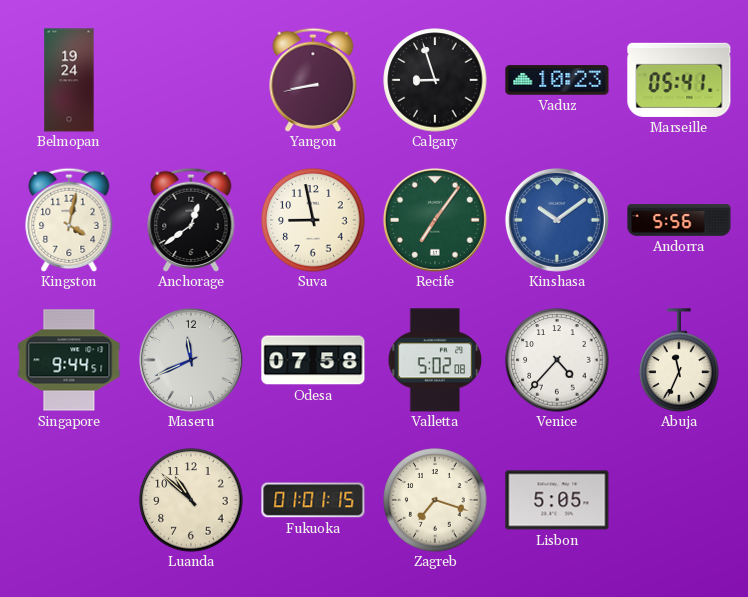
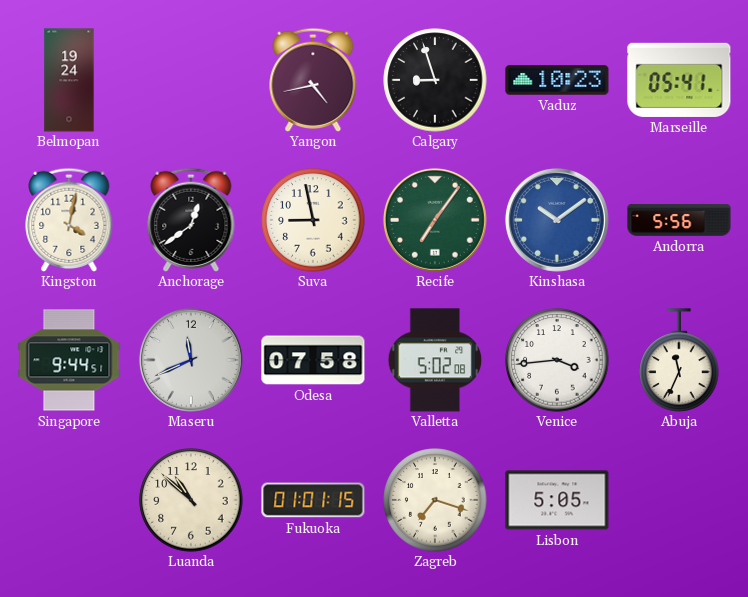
Yangon: 8:43 -> 4:43 (313, 80)
Venice: 4:37 -> 3:44 (557, 360)
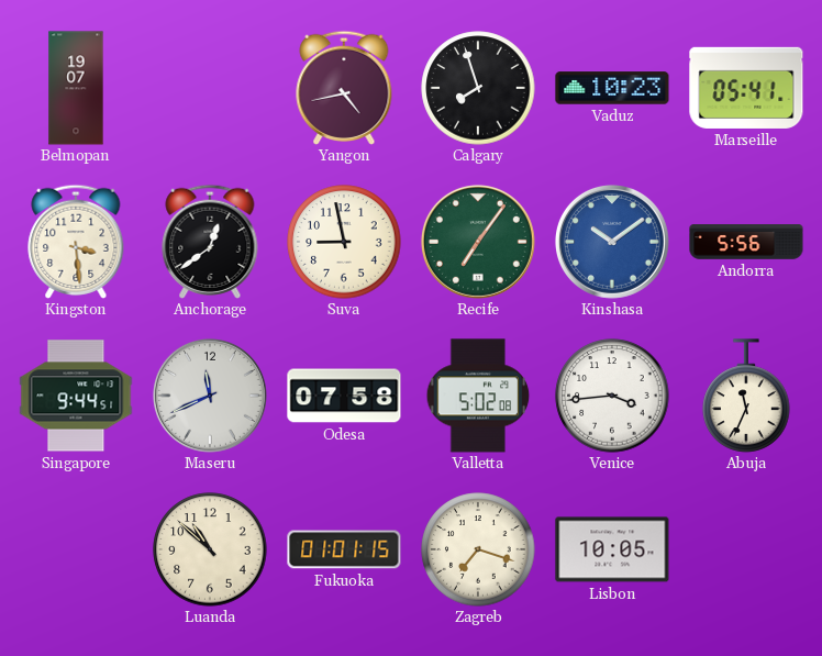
Belmopan: 19:24 -> 19:07 (76, 88)
Calgary: 8:57 -> 7:57 (478, 88)
Kingston: 4:02 -> 3:29 (76, 242)
Lisbon: 5:05 -> 10:05 (612, 549)
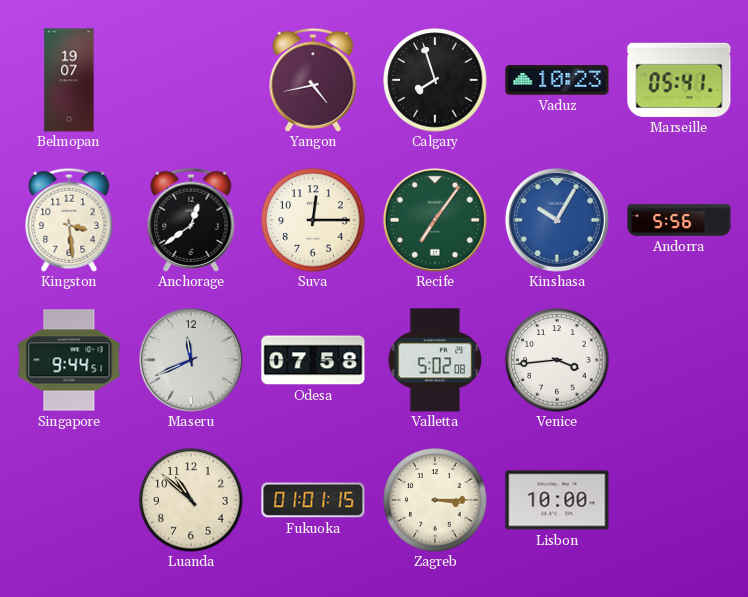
Suva: 8:58 -> 12:15 (313, 220)
Kinshasa: 10:09 -> 10:05 (557, 220)
Abuja: 11:34 -> none (746, 396)
Zagreb: 7:18 -> 3:15 (435, 500)
Lisbon: 10:05 -> 10:00 (557, 500)
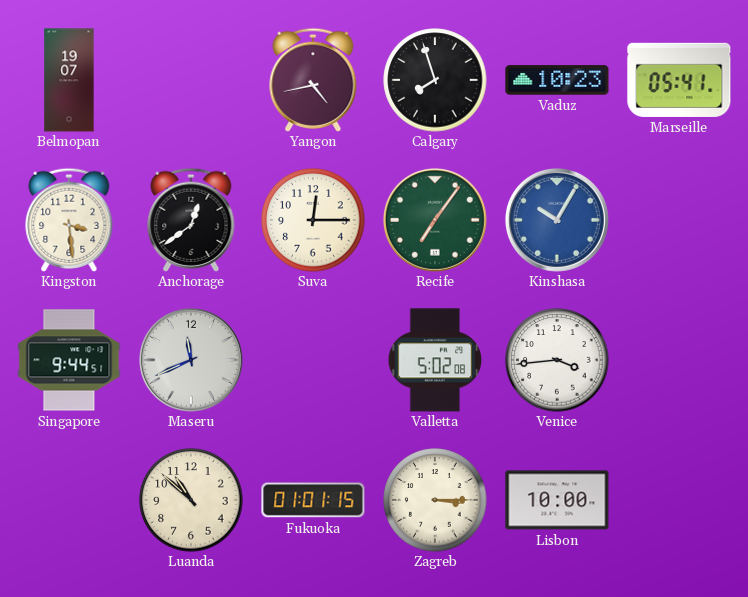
Andorra: 5:56 -> none (679, 220)
Odesa: 07:58 -> none (313, 360)
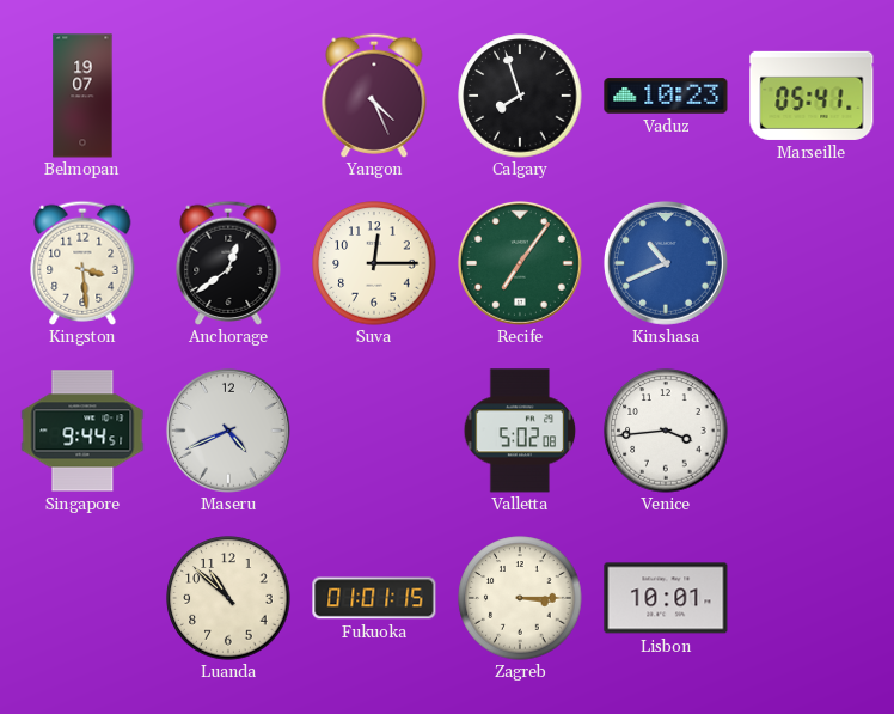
Yangon: 4:43 -> 4:26 (374, 96)
Kinshasa: 10:05 -> 10:41 (666, 263)
Maseru: 11:41 -> 4:41 (228, 431)
Lisbon: 10:00 -> 10:01 (666, 598)
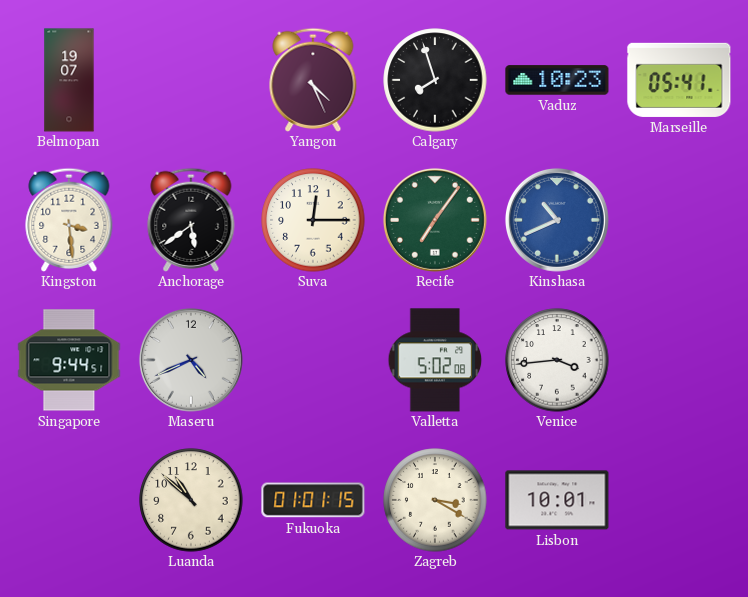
Anchorage: 12:39 -> 5:39 (191, 220)
Zagreb: 3:15 -> 3:20 (435, 500)
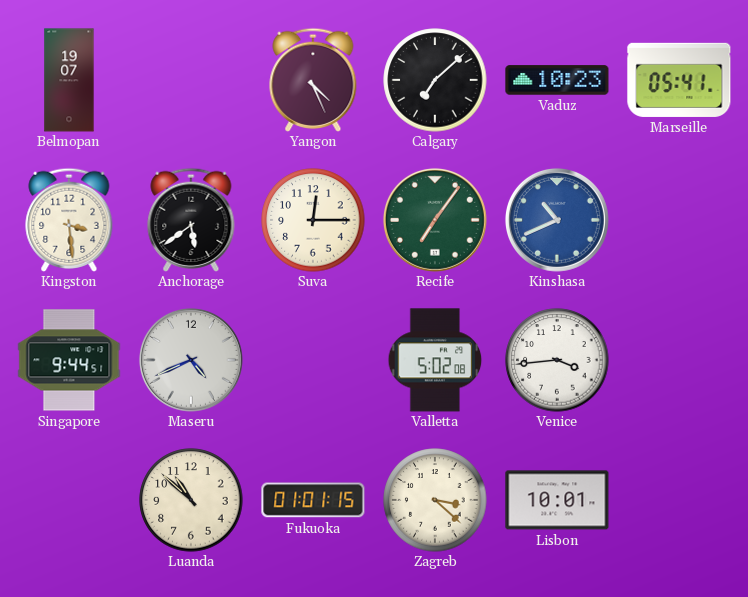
Calgary: 7:57 -> 7:08 (435, 80)
Zagreb: 3:20 -> 3:22 (435, 500)
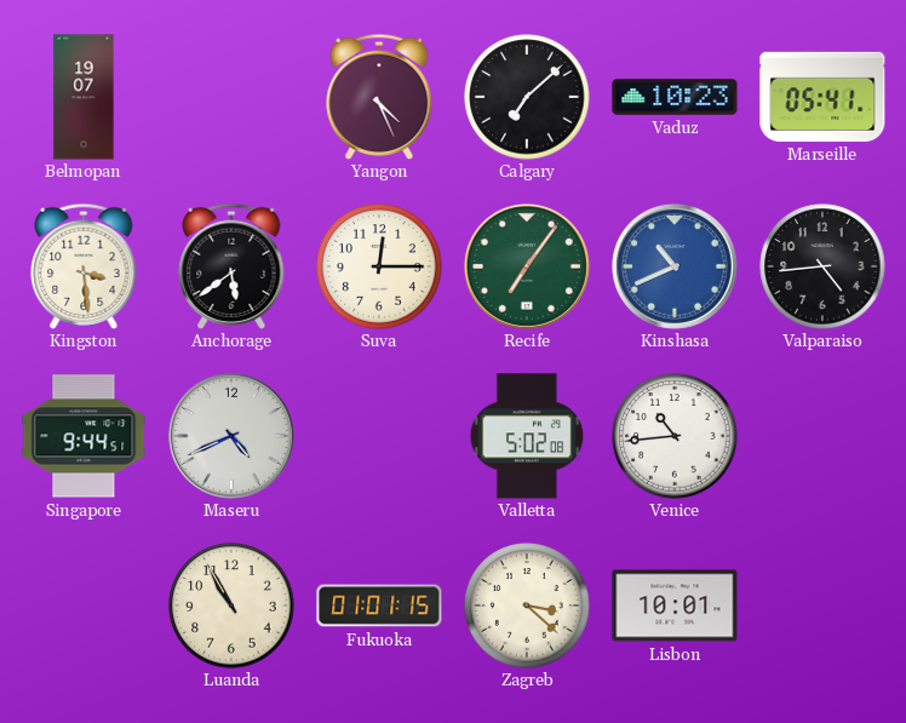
Valparaiso: none -> 4:44 (822, 266)
Venice: 3:44 -> 10:44 (675, 436)
Luanda: 10:52 -> 10:55 (231, 606)
